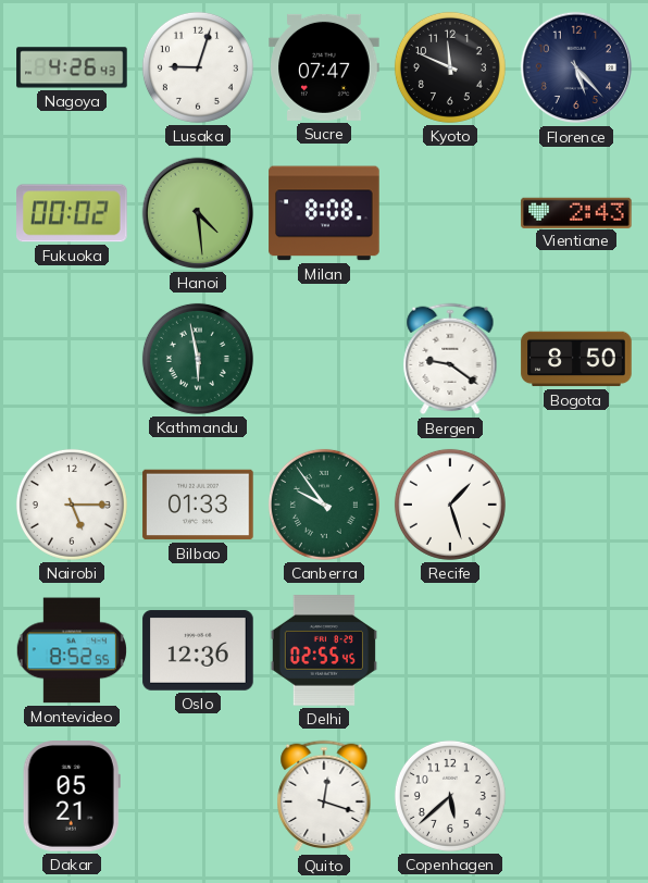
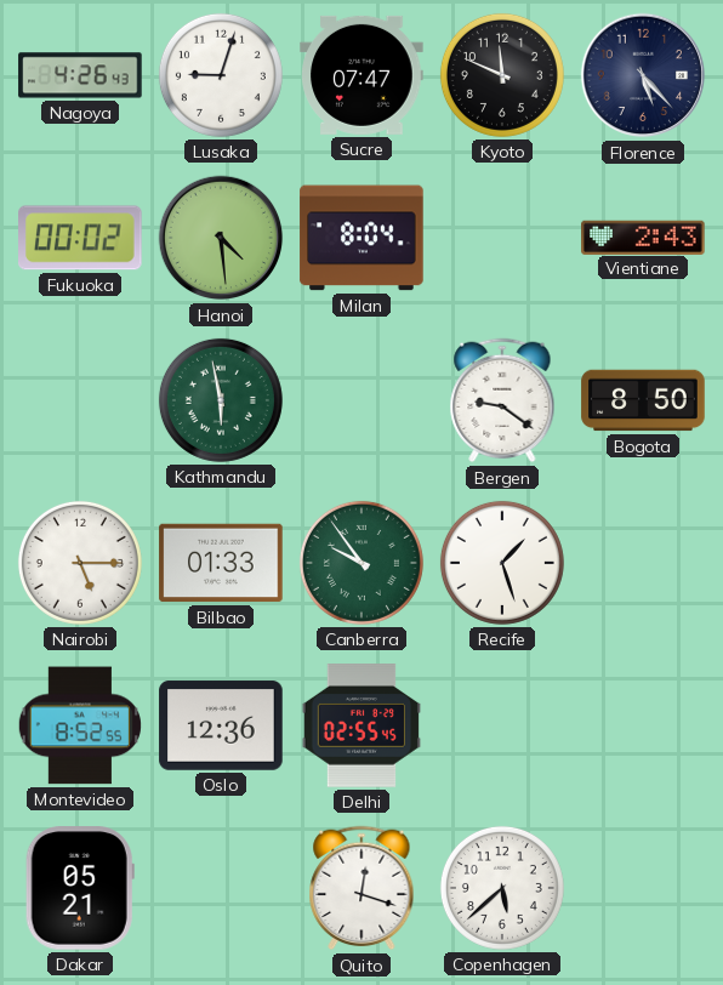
Milan: 8:08 -> 8:04 (362, 238)
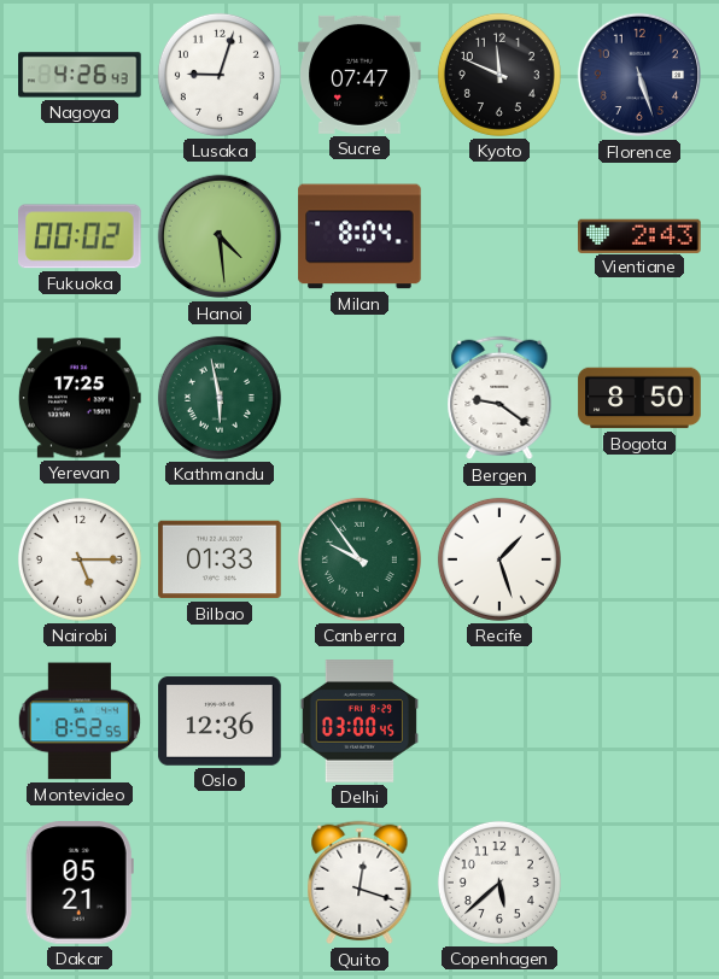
Florence: 5:23 -> 5:27 (639, 75)
Yerevan: none -> 17:25 (80, 398)
Delhi: 02:55 -> 03:00 (359, 721)
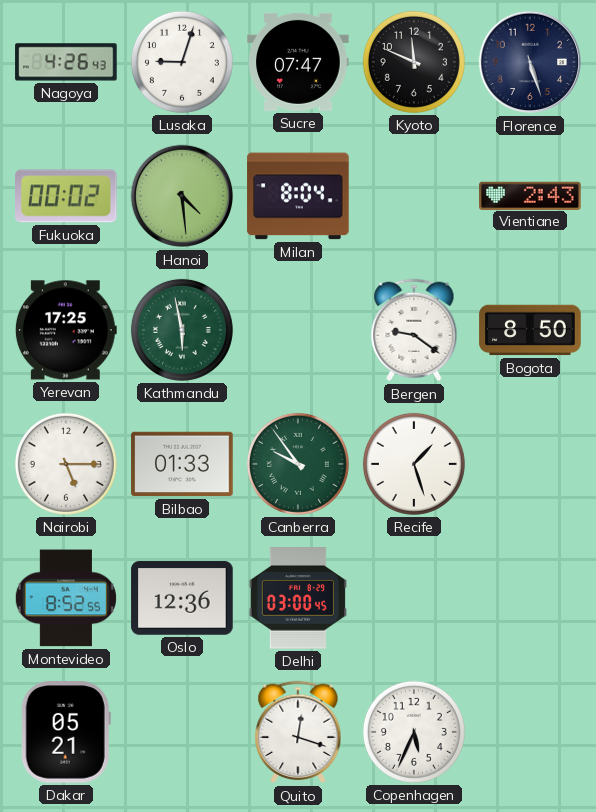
Copenhagen: 5:38 -> 5:34 (414, 732)
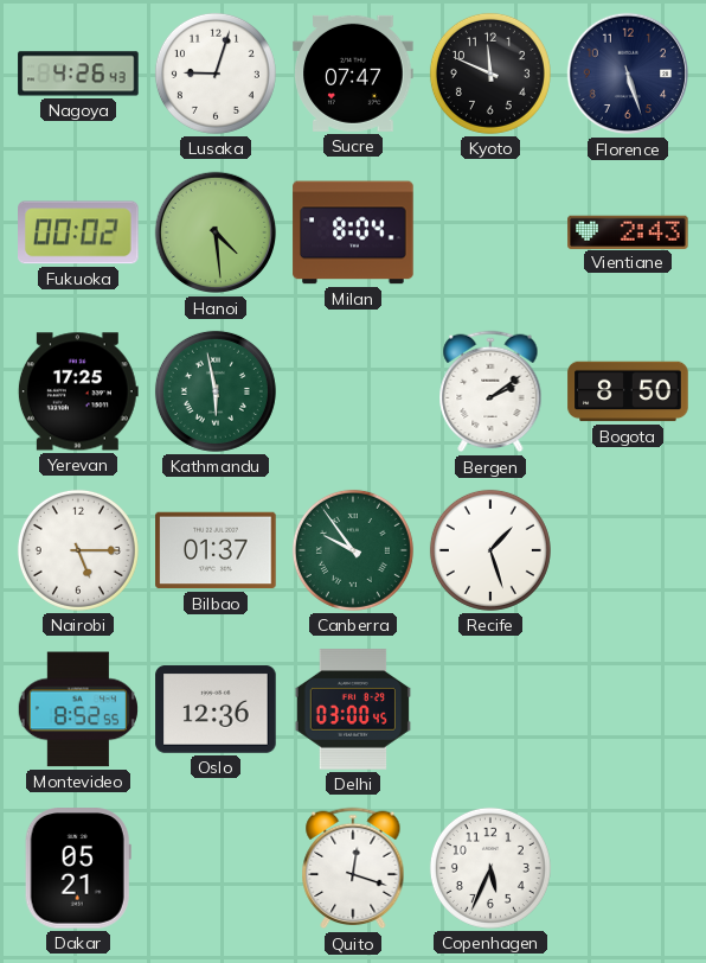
Bergen: 9:21 -> 2:09 (490, 391)
Bilbao: 01:33 -> 01:37 (216, 550)
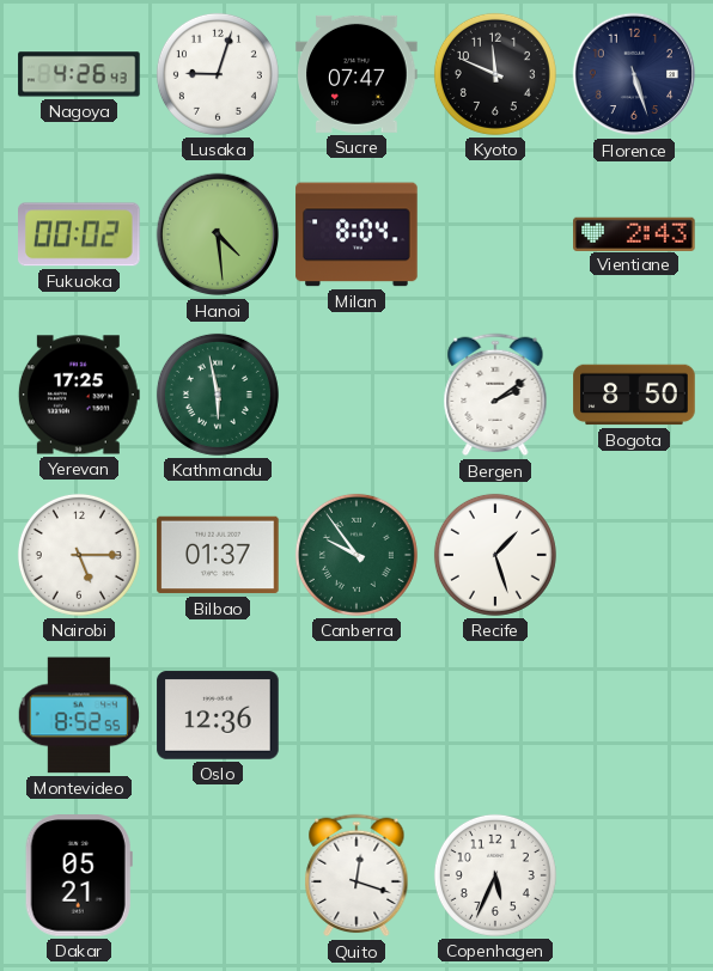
Delhi: 03:00 -> none (353, 709)
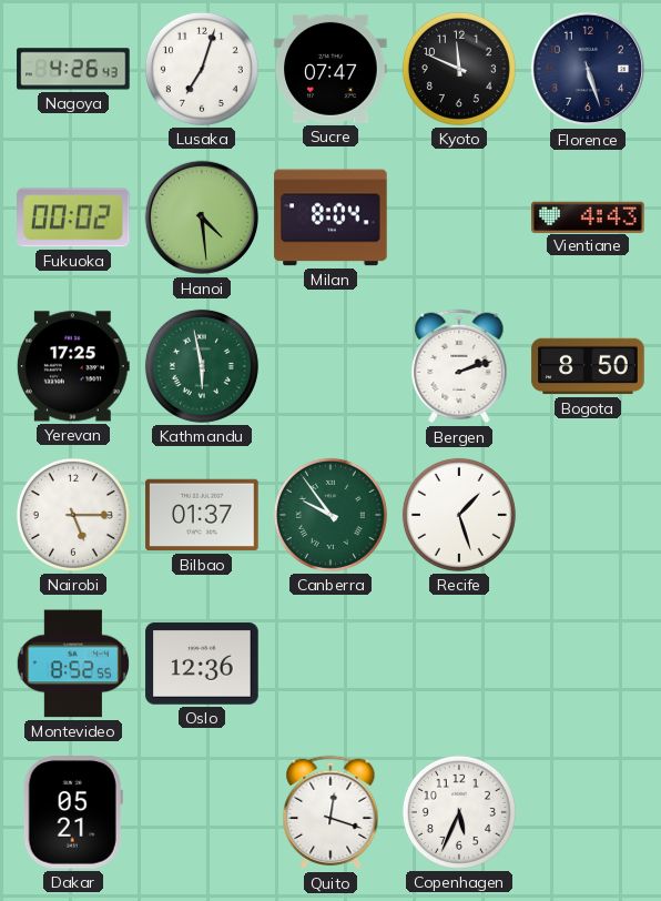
Lusaka: 9:03 -> 7:03 (202, 69)
Vientiane: 2:43 -> 4:43 (588, 216)
Bergen: 2:09 -> 2:12 (459, 366)
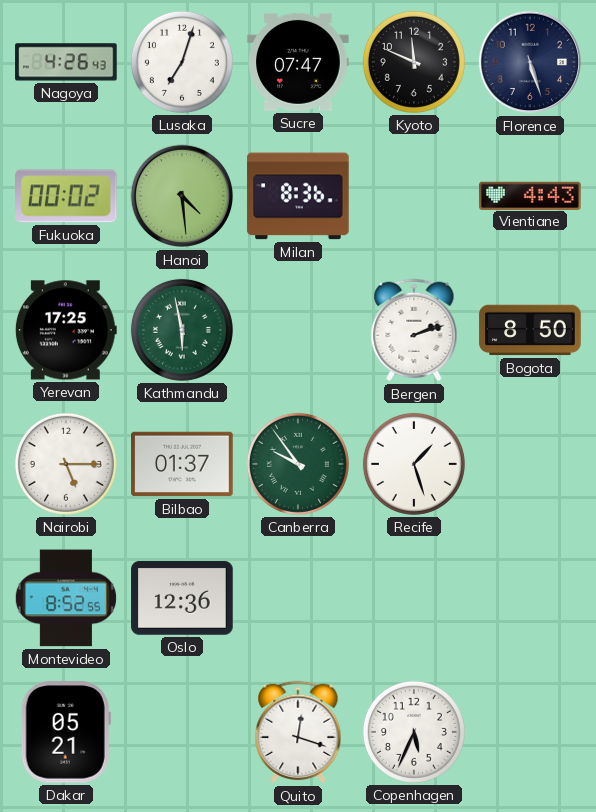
Milan: 8:04 -> 8:36 (298, 196)
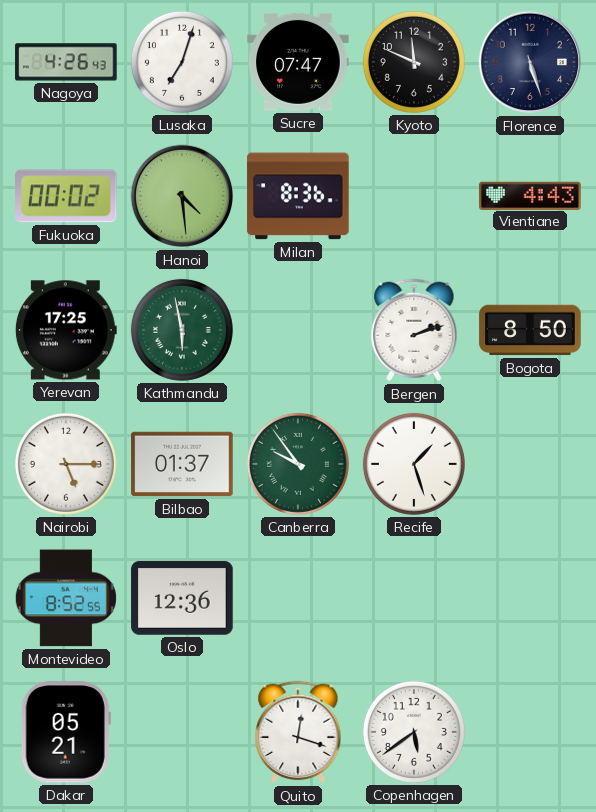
Copenhagen: 5:34 -> 5:39 (414, 732)
